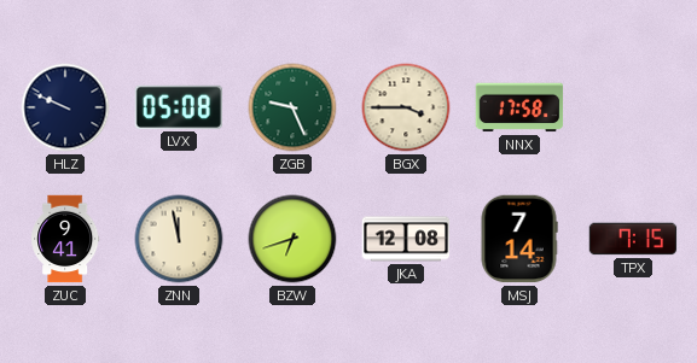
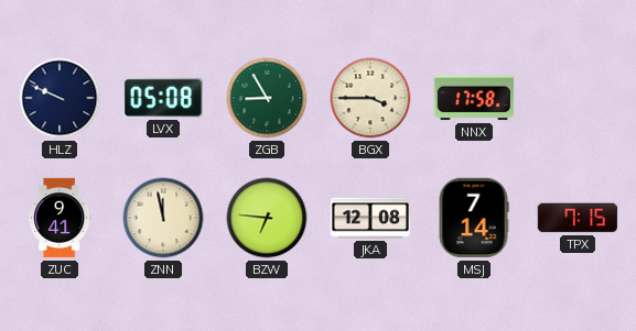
ZGB: 9:26 -> 8:55 (267, 98)
BZW: 6:42 -> 6:46 (267, 218)
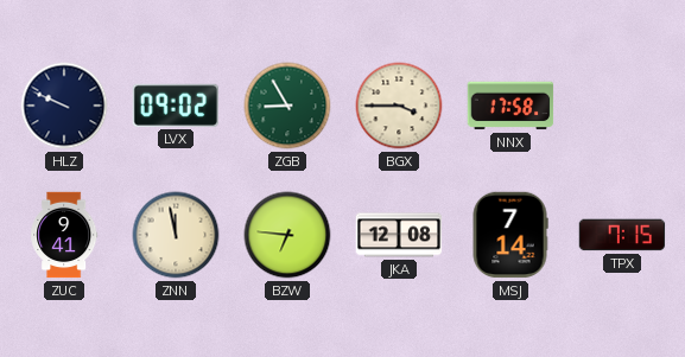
LVX: 05:08 -> 09:02 (176, 106)
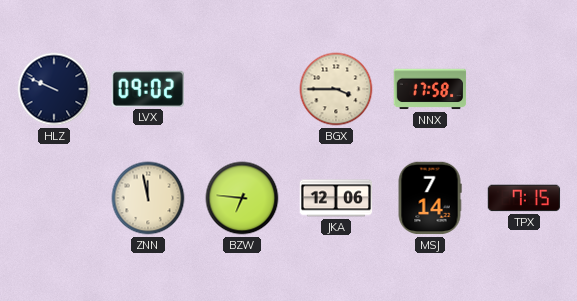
ZGB: 8:55 -> none (287, 106)
ZUC: 9:41 -> none (64, 235)
JKA: 12:08 -> 12:06 (336, 198)
